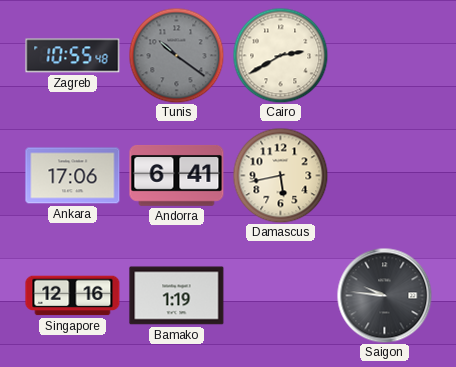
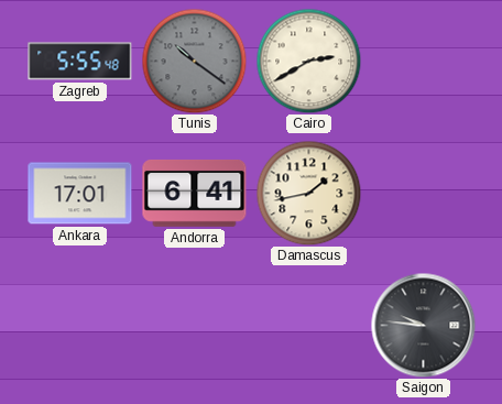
Zagreb: 10:55 -> 5:55 (80, 62)
Ankara: 17:06 -> 17:01 (80, 194)
Damascus: 5:43 -> 1:43 (308, 193)
Singapore: 12:16 -> none (73, 296)
Bamako: 1:19 -> none (177, 296)
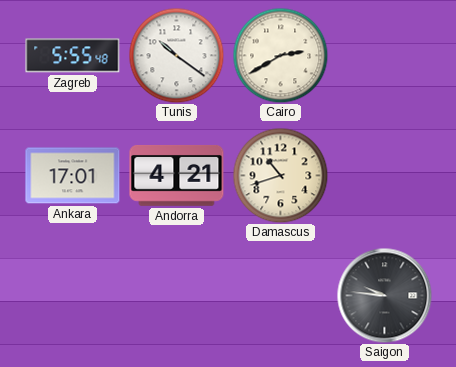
Tunis dial: grey -> white (176, 55)
Andorra: 6:41 -> 4:21 (177, 176)
Damascus: 1:43 -> 10:42 (280, 175)
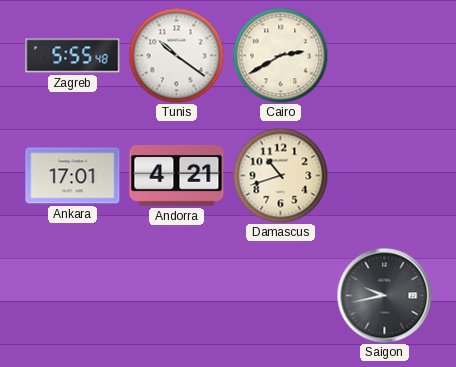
Saigon: 9:46 -> 9:43 (384, 295)
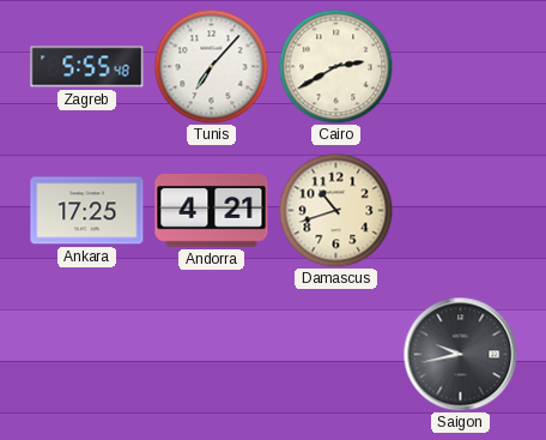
Tunis: 10:21 -> 7:07 (211, 66)
Ankara: 17:01 -> 17:25 (87, 211)
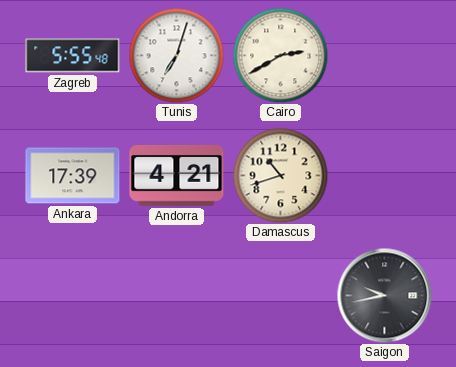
Tunis: 7:07 -> 7:03 (176, 55)
Ankara: 17:25 -> 17:39 (73, 176)
